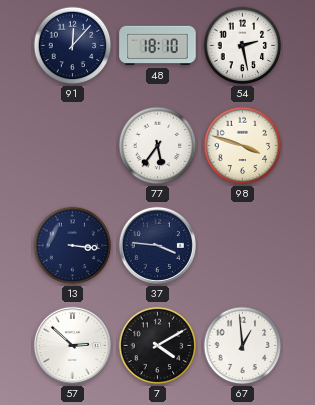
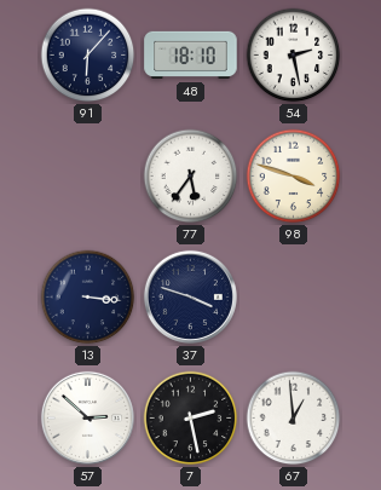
91: 12:07 -> 6:07 (88, 56)
37: 3:46 -> 3:48 (190, 296)
7: 4:10 -> 2:28 (191, 419)
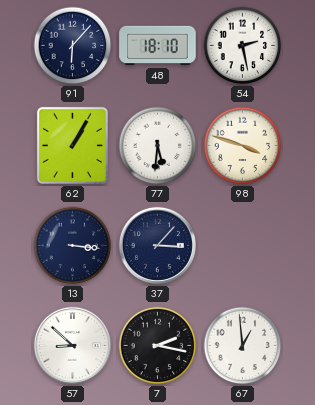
62: none -> 1:05 (72, 145)
77: 5:36 -> 5:31 (158, 146)
37: 3:48 -> 3:07 (157, 245)
57: 2:52 -> 8:52 (72, 345)
7: 2:28 -> 2:17 (158, 346)
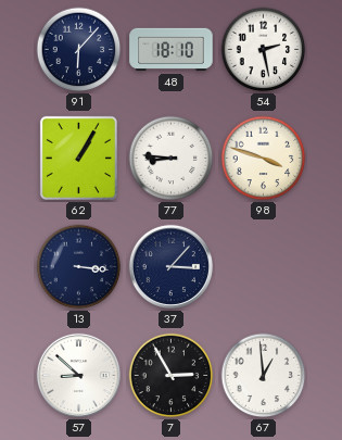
77: 5:31 -> 8:46 (172, 159)
7: 2:17 -> 2:55 (172, 376)
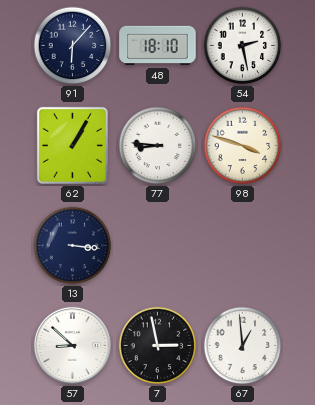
37: 3:07 -> none (170, 266)
7: 2:55 -> 2:58 (158, 346)
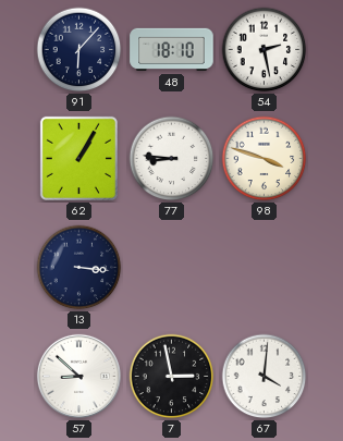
67: 12:59 -> 4:01 (265, 377)
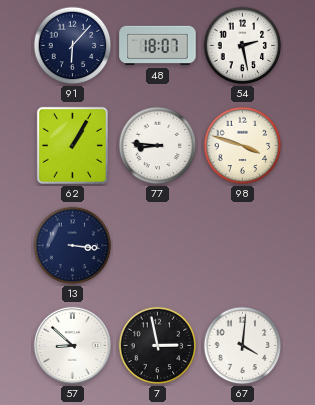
48: 18:10 -> 18:07 (158, 46)
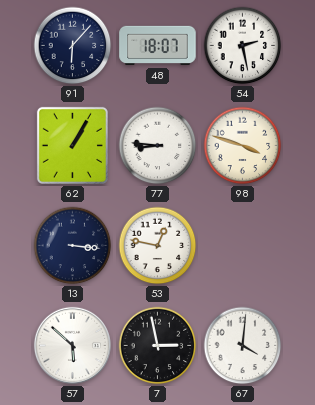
53: none -> 12:47 (158, 246)
57: 8:52 -> 5:52 (72, 345)
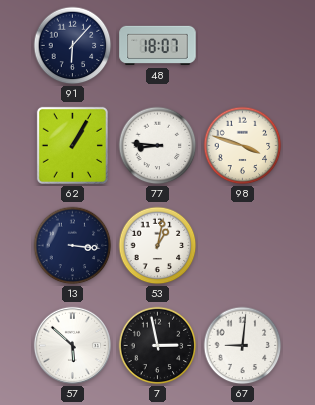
54: 2:28 -> none (243, 46)
53: 12:47 -> 1:02 (158, 246)
67: 4:01 -> 9:01 (243, 346)
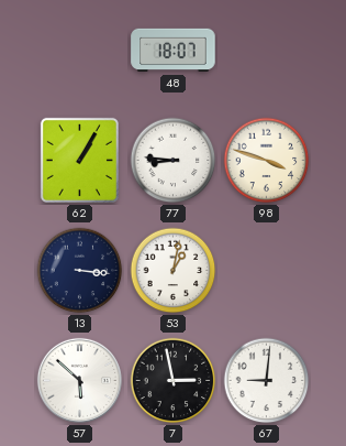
91: 6:07 -> none (73, 46)
